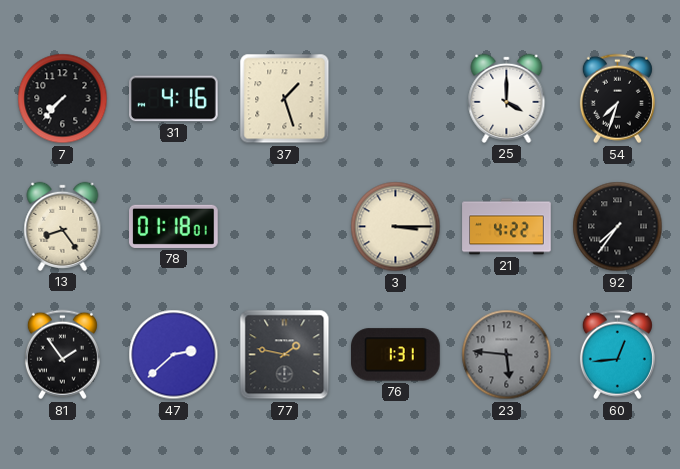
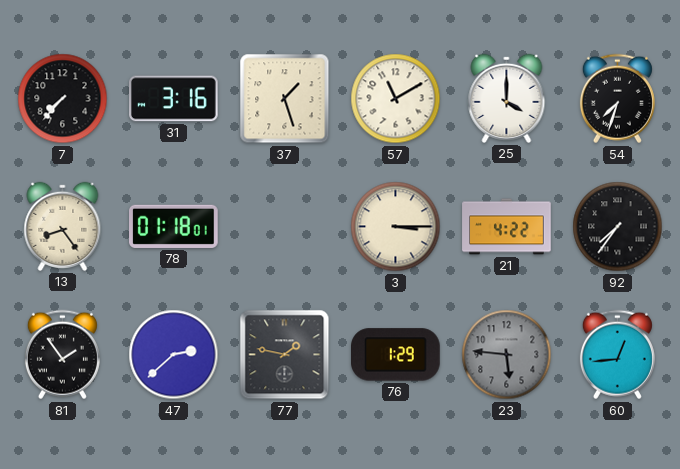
31: 4:16 -> 3:16 (174, 99)
57: none -> 11:10 (396, 99)
76: 1:31 -> 1:29 (396, 355)
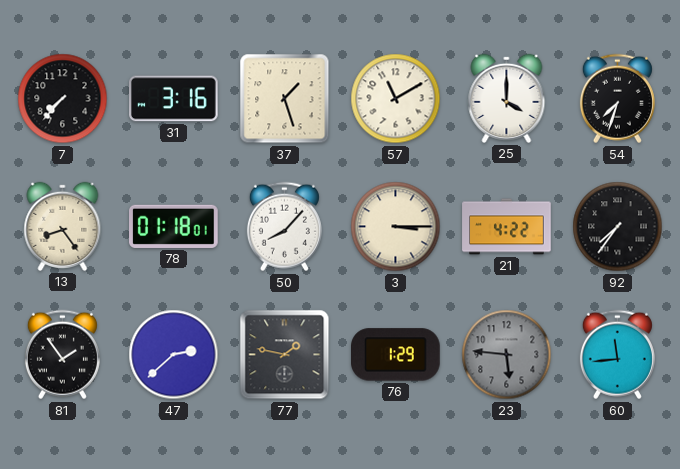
50: none -> 8:07 (284, 227)
60: 12:44 -> 11:44 (617, 355)
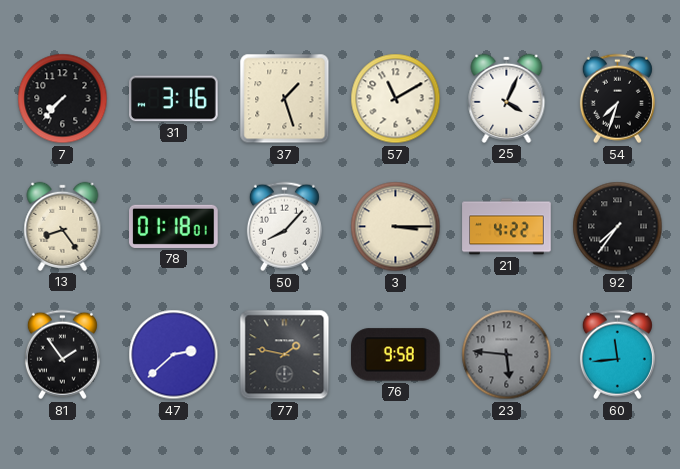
25: 4:00 -> 4:04 (507, 98)
76: 1:29 -> 9:58 (396, 355)
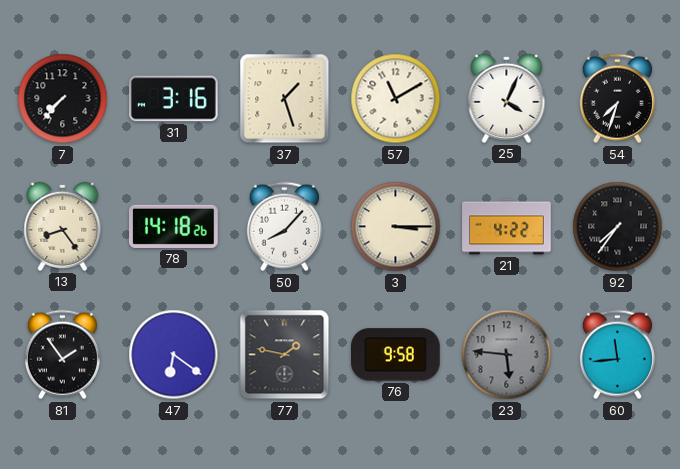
78: 01:18 -> 14:18 (174, 226)
47: 2:38 -> 6:21 (174, 355)
